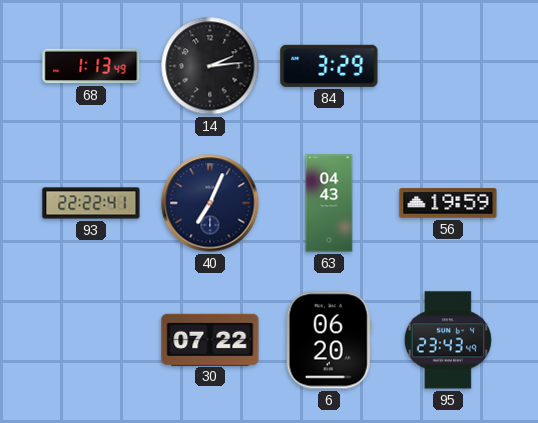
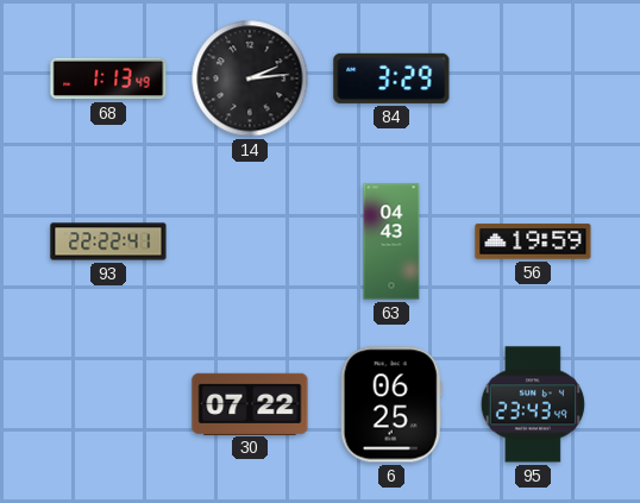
40: 7:04 -> none (210, 203)
6: 06:20 -> 06:25 (391, 404)
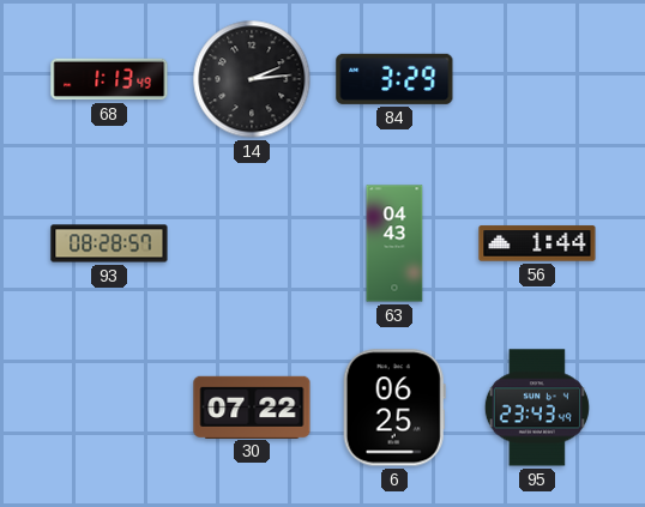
93: 22:22 -> 08:28 (109, 243)
56: 19:59 -> 1:44 (537, 243)
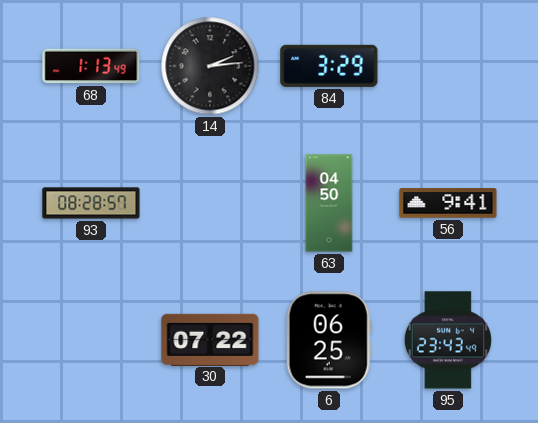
63: 04:43 -> 04:50 (329, 203)
56: 1:44 -> 9:41 (448, 203)
